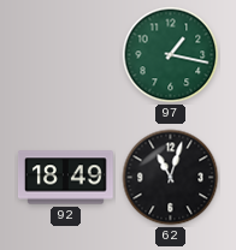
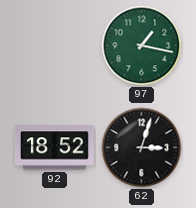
92: 18:49 -> 18:52 (54, 148)
62: 11:03 -> 3:03 (142, 148)
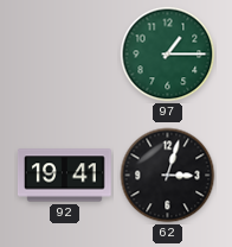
97: 1:17 -> 1:15 (168, 55)
92: 18:52 -> 19:41 (64, 176)
